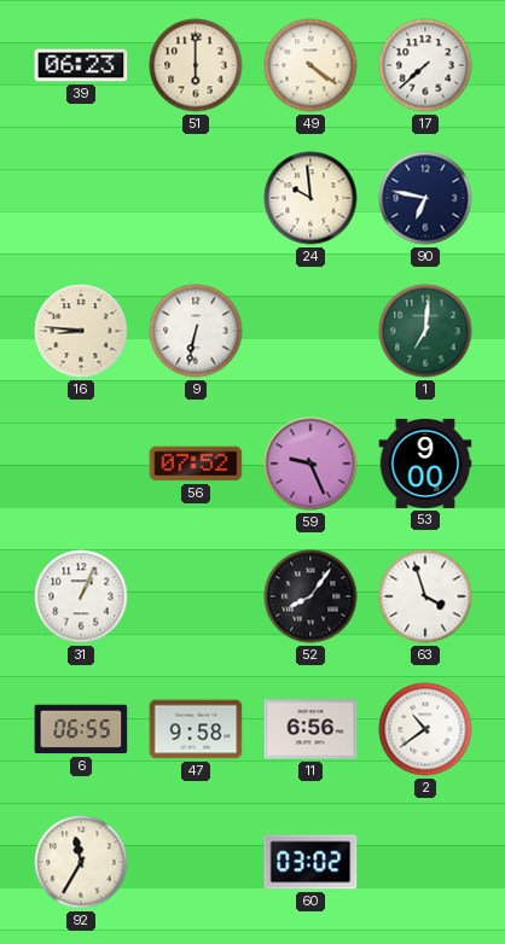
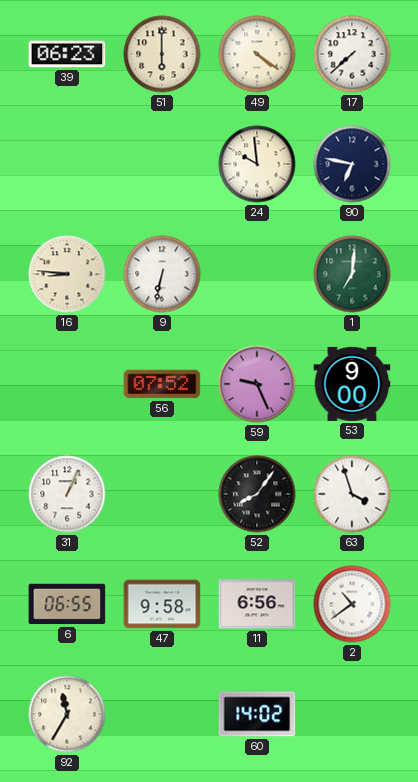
60: 03:02 -> 14:02 (257, 714)
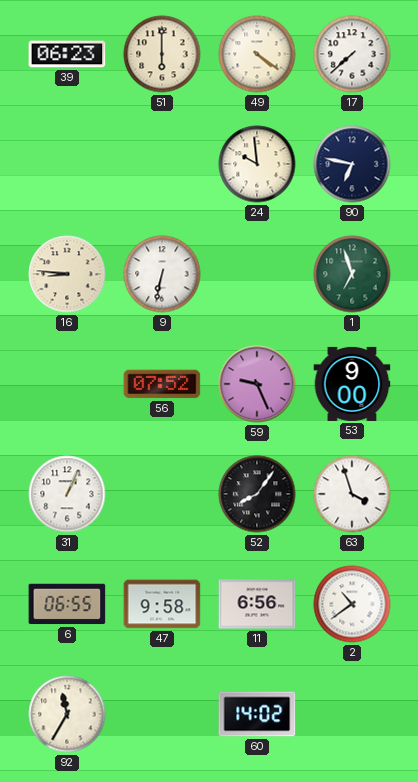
1: 7:01 -> 6:57 (352, 274)
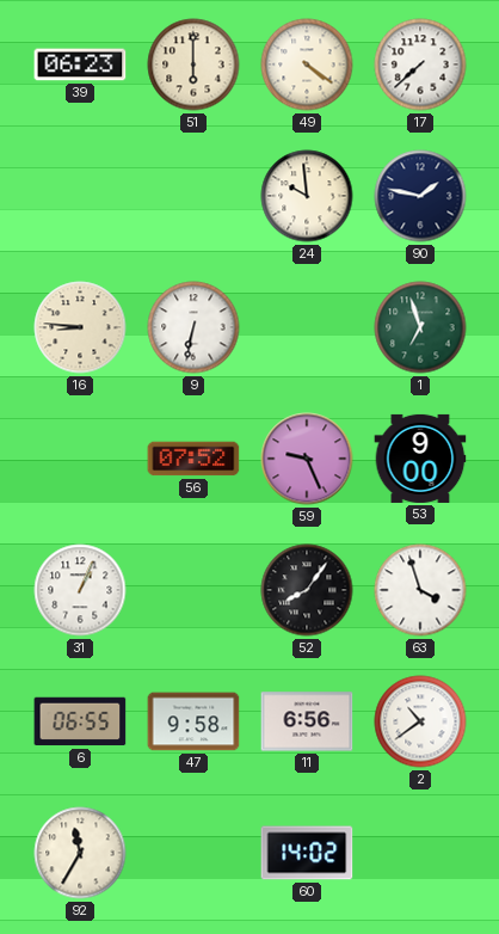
90: 6:47 -> 1:47 (420, 196)
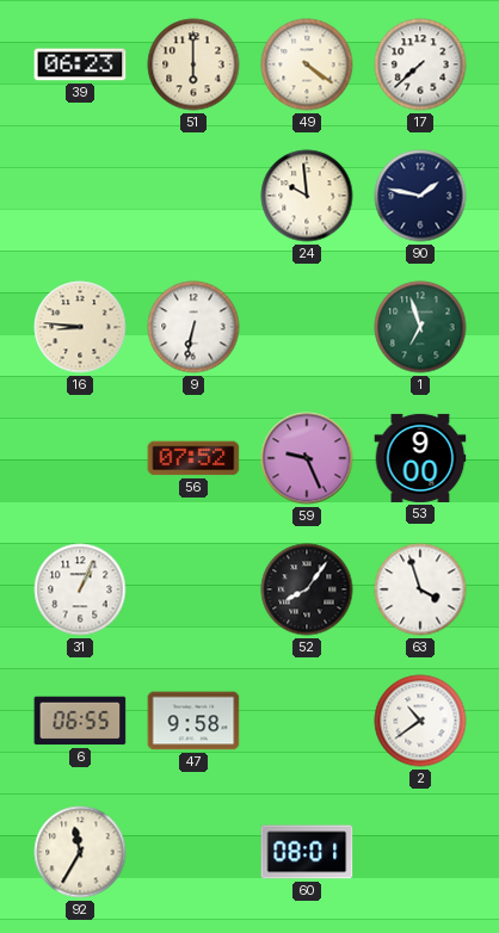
11: 6:56 -> none (307, 721)
60: 14:02 -> 08:01 (307, 852)
